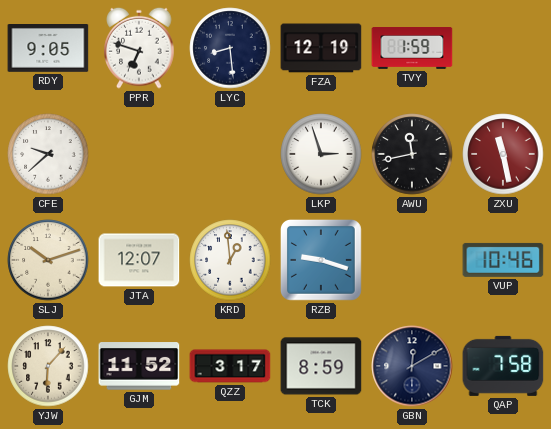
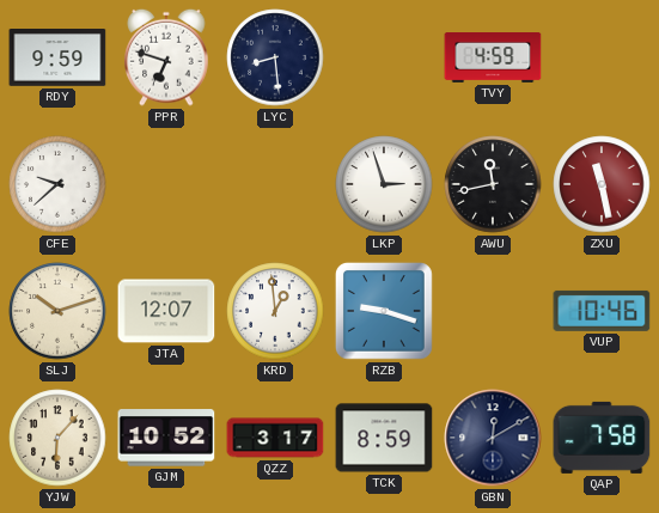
RDY: 9:05 -> 9:59 (57, 59)
FZA: 12:19 -> none (321, 48)
TVY: 1:59 -> 4:59 (493, 59)
GJM: 11:52 -> 10:52 (166, 438)
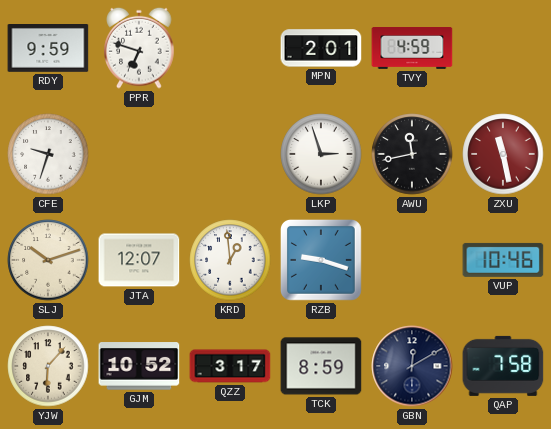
LYC: 8:29 -> none (275, 57)
MPN: none -> 2:01 (321, 48)
CFE: 9:38 -> 9:33 (48, 154)
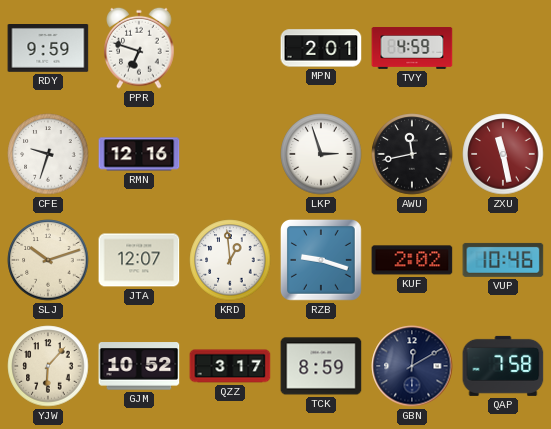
RMN: none -> 12:16 (139, 154)
KUF: none -> 2:02 (412, 260)
